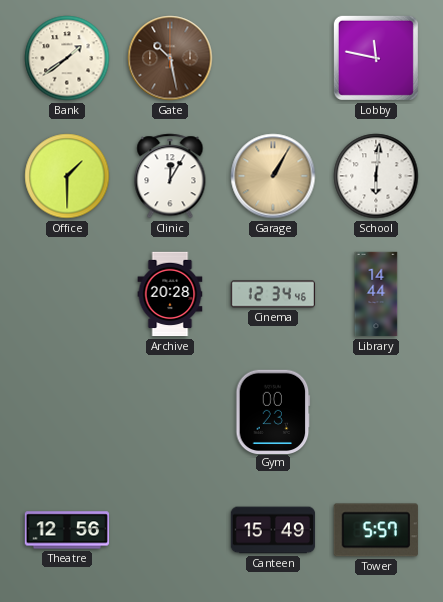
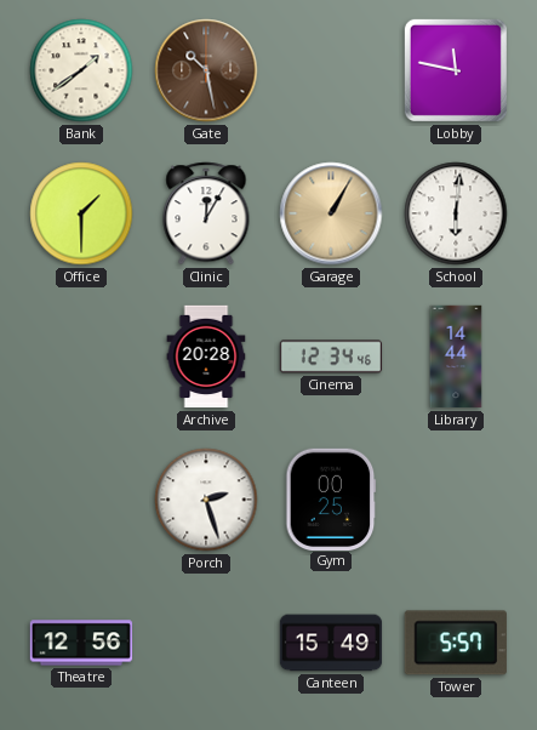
Porch: none -> 2:27 (206, 500)
Gym: 00:23 -> 00:25 (331, 498)
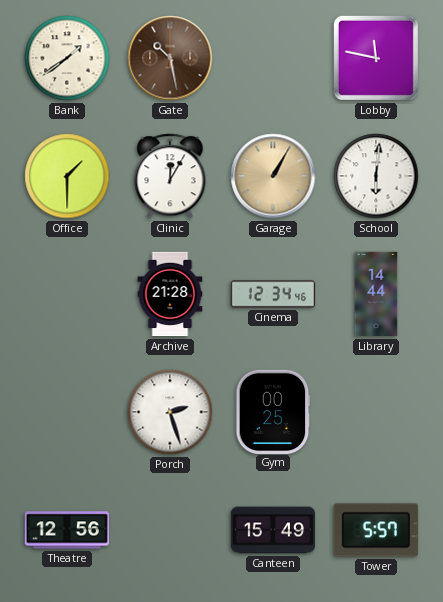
Archive: 20:28 -> 21:28 (170, 294)
